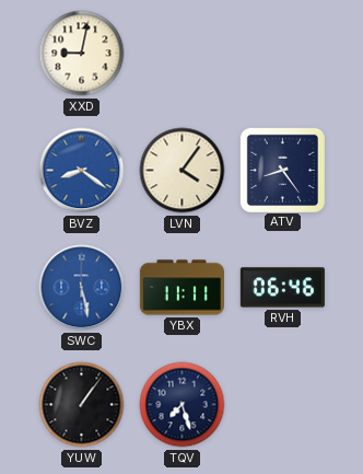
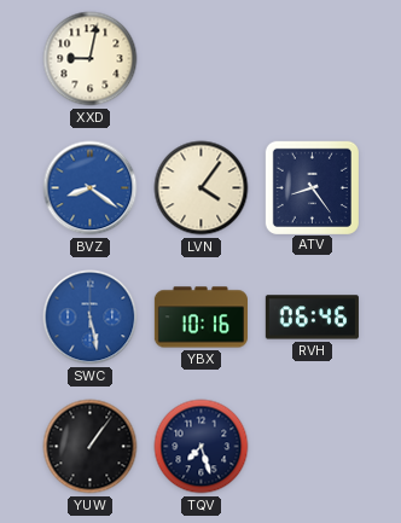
YBX: 11:11 -> 10:16 (200, 318)
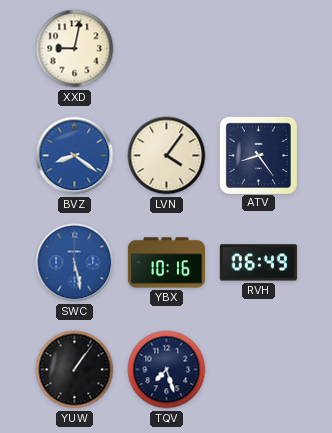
RVH: 06:46 -> 06:49 (258, 263)
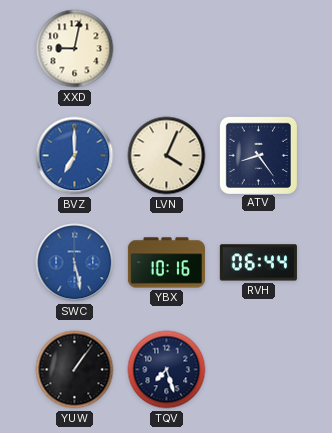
BVZ: 8:21 -> 7:00 (75, 156)
LVN: 4:06 -> 4:04 (167, 156)
RVH: 06:49 -> 06:44 (258, 263)
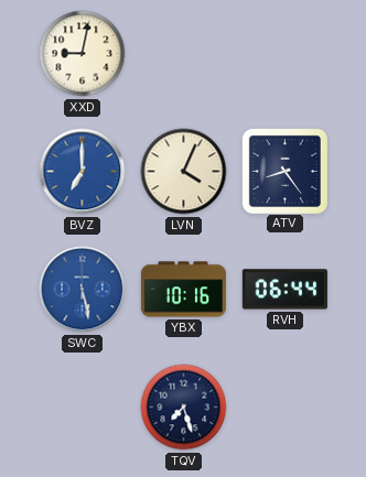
YUW: 1:06 -> none (75, 370)
